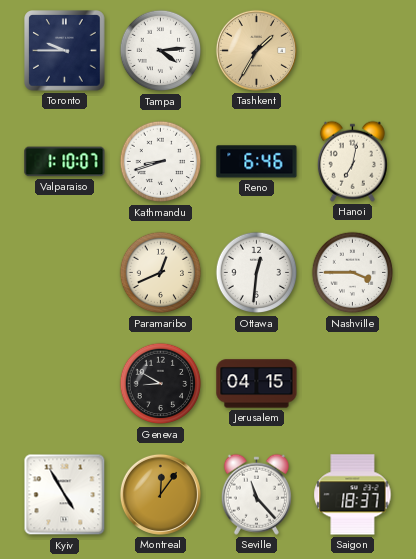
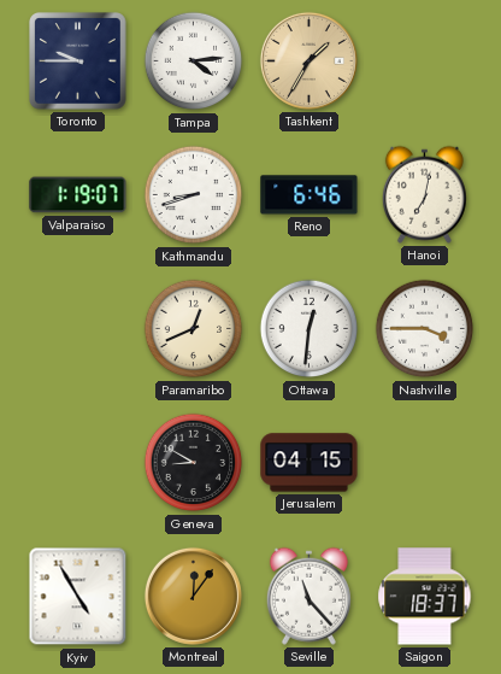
Valparaiso: 1:10 -> 1:19 (78, 195)
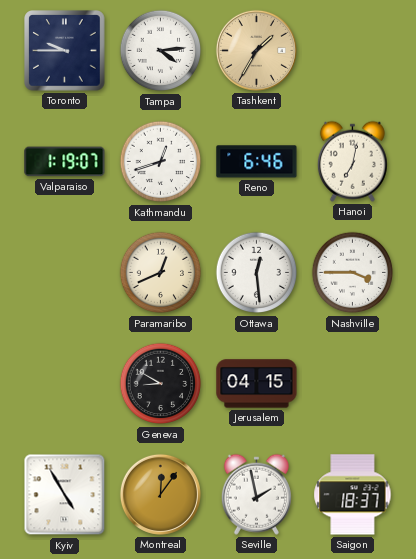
Kathmandu: 8:42 -> 12:42 (161, 162)
Ottawa: 12:31 -> 12:29 (257, 273)
Seville: 11:23 -> 1:58 (256, 494)
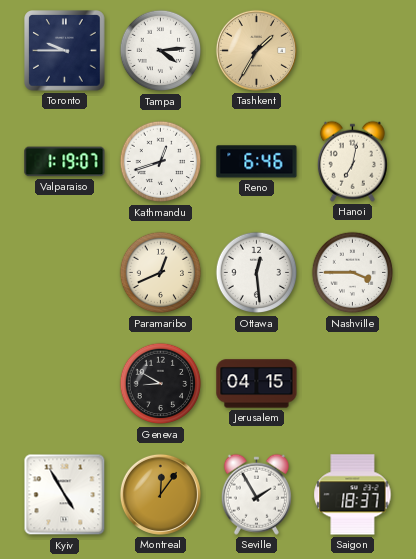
Seville: 1:58 -> 1:55 (256, 494)
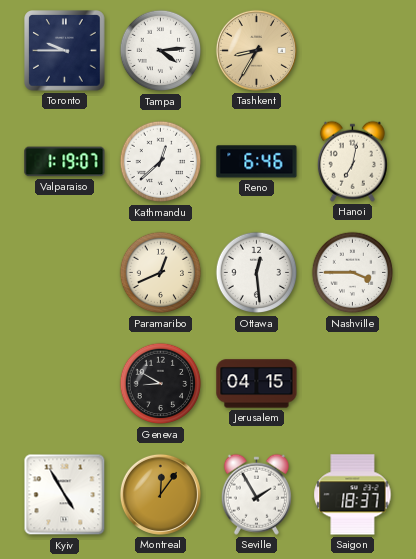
Tashkent: 1:35 -> 8:35 (256, 50)
Kathmandu: 12:42 -> 12:38 (161, 162)
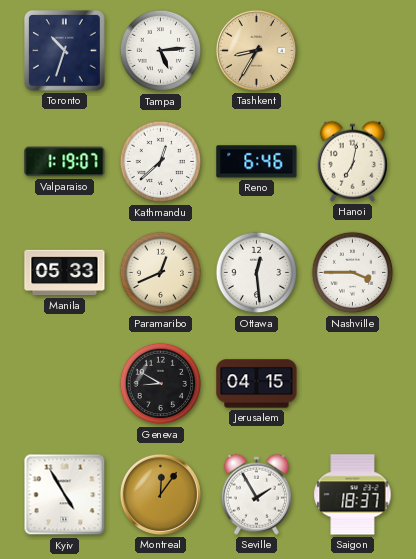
Toronto: 9:45 -> 10:33 (65, 51)
Tampa: 4:14 -> 5:14 (161, 51)
Manila: none -> 05:33 (65, 273)
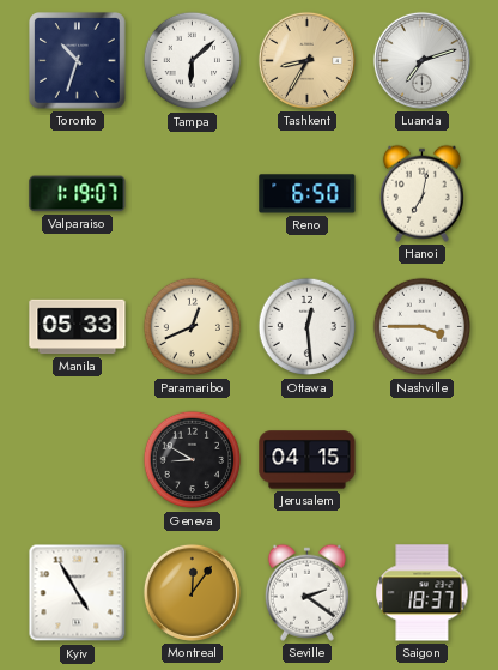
Tampa: 5:14 -> 6:08 (193, 61)
Luanda: none -> 7:12 (421, 60)
Kathmandu: 12:38 -> none (161, 162)
Reno: 6:46 -> 6:50 (308, 194)
Seville: 1:55 -> 2:21 (306, 592)
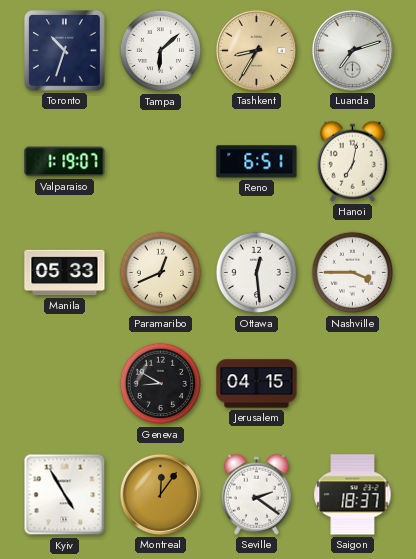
Reno: 6:50 -> 6:51 (257, 162)
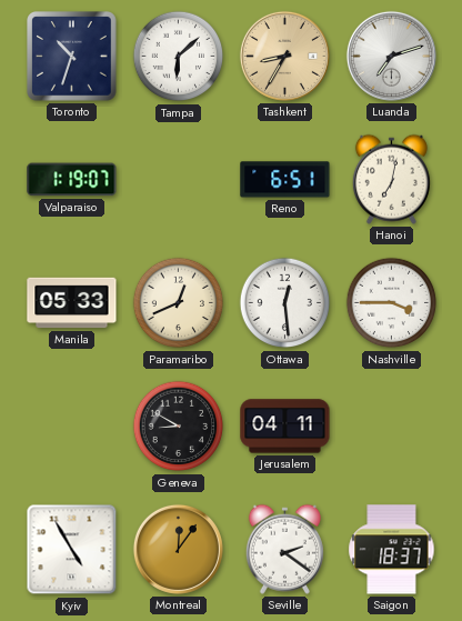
Jerusalem: 04:15 -> 04:11 (285, 427)
